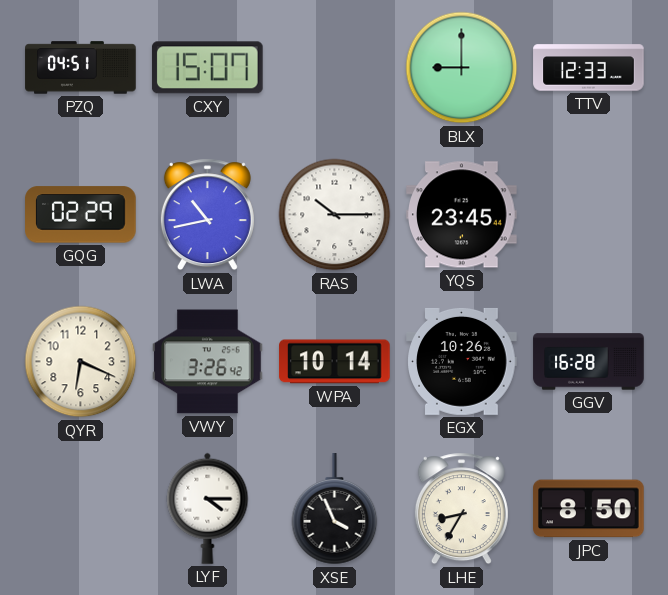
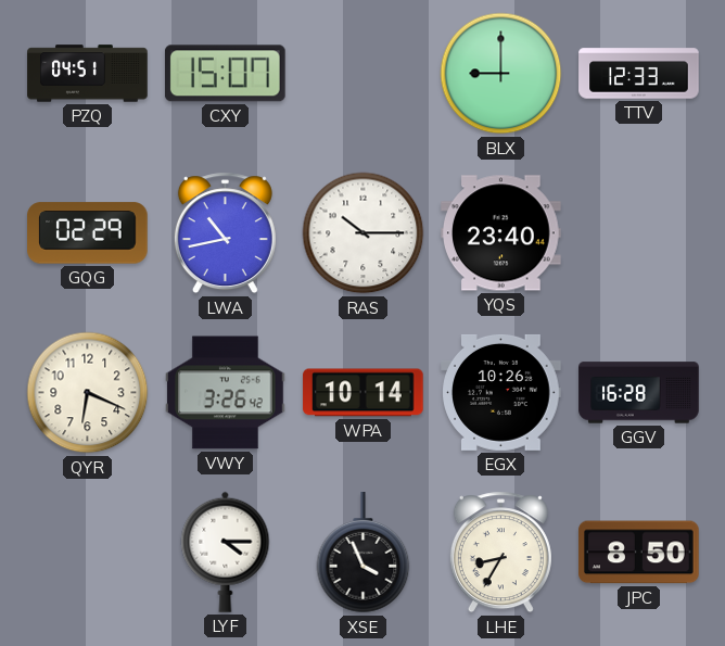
YQS: 23:45 -> 23:40 (501, 233)
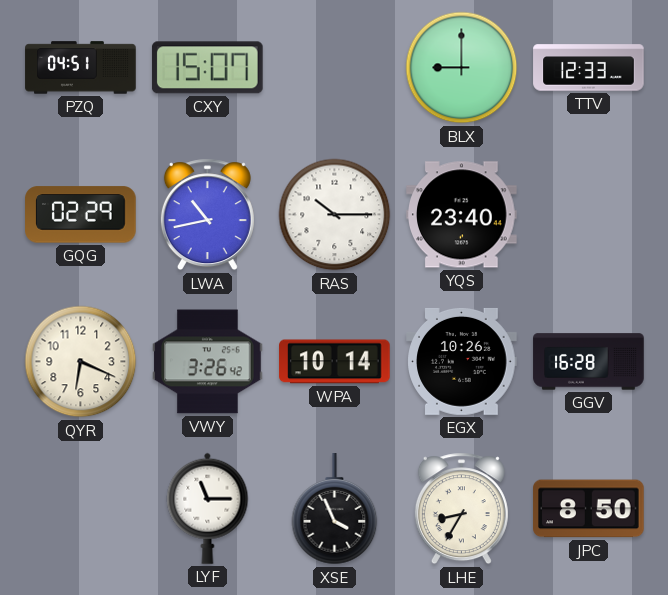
LYF: 4:15 -> 11:15 (208, 508)
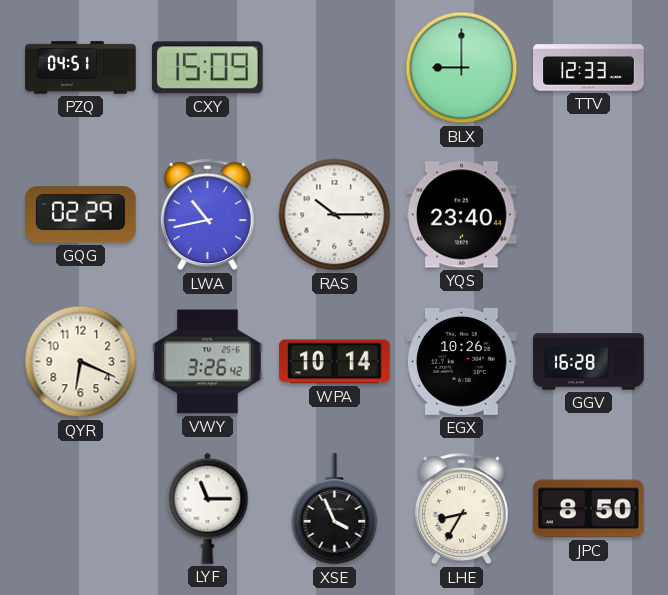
CXY: 15:07 -> 15:09 (207, 68)
